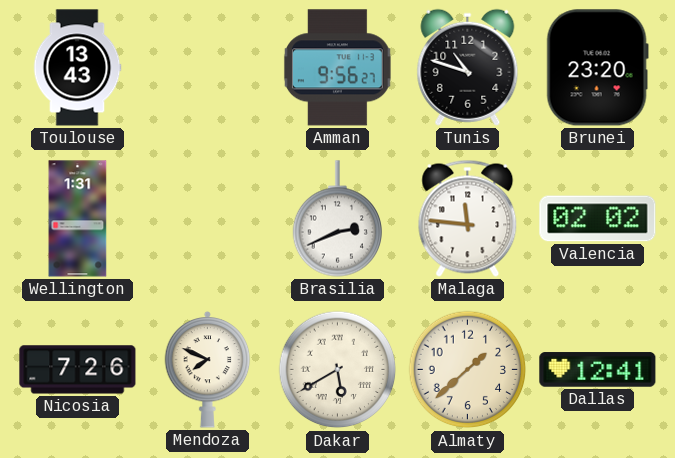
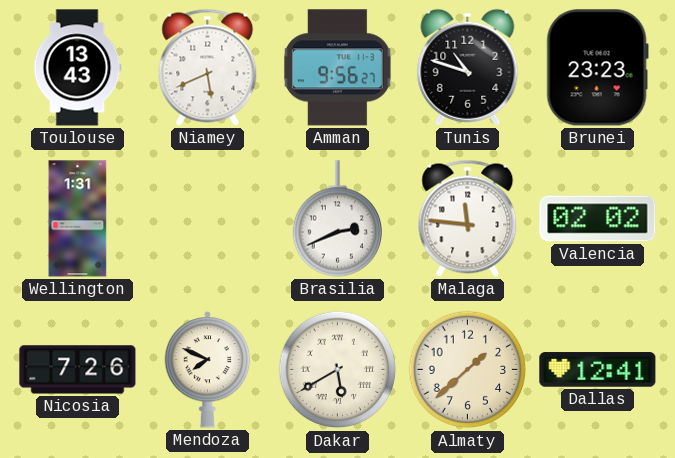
Niamey: none -> 5:41 (208, 67)
Brunei: 23:20 -> 23:23 (597, 68)
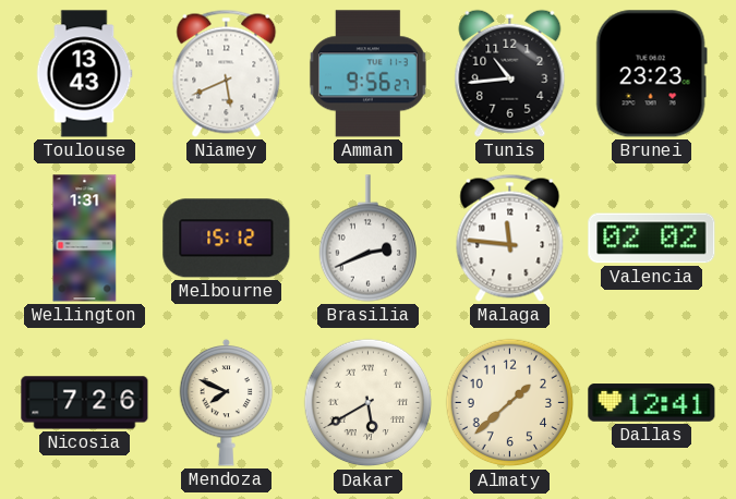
Tunis: 10:48 -> 10:44 (510, 73)
Melbourne: none -> 15:12 (227, 239)
